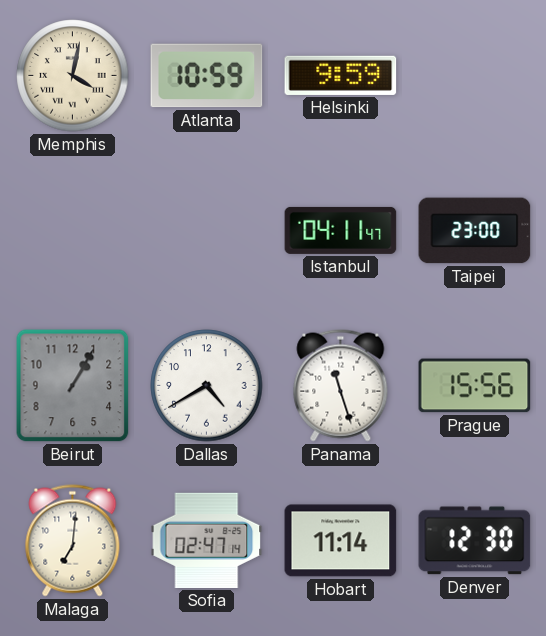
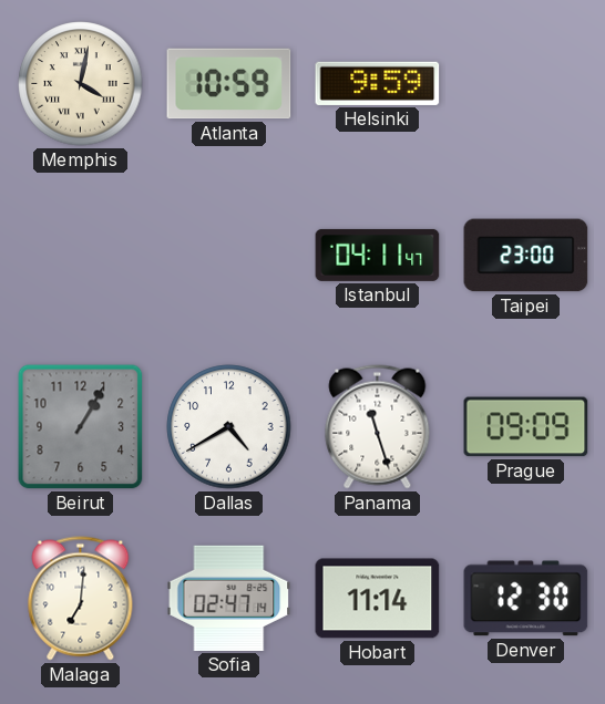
Prague: 15:56 -> 09:09 (526, 427)
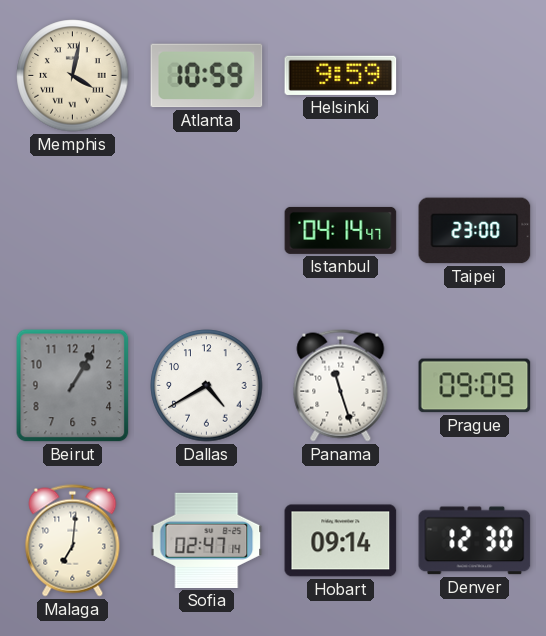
Istanbul: 04:11 -> 04:14 (341, 230)
Hobart: 11:14 -> 09:14 (341, 541)
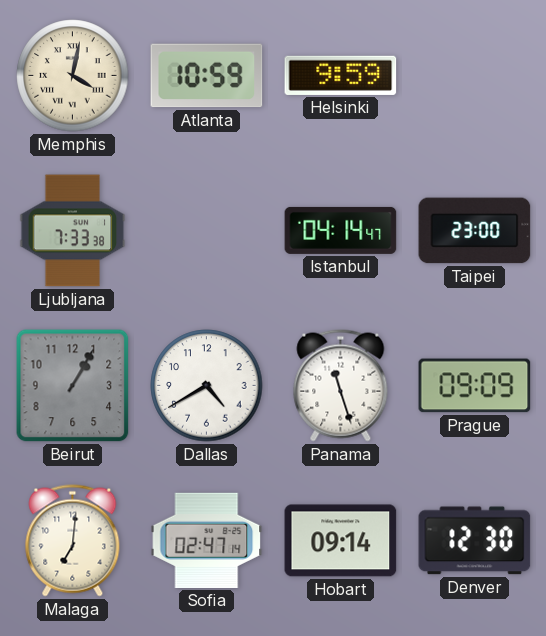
Ljubljana: none -> 7:33 (73, 231)
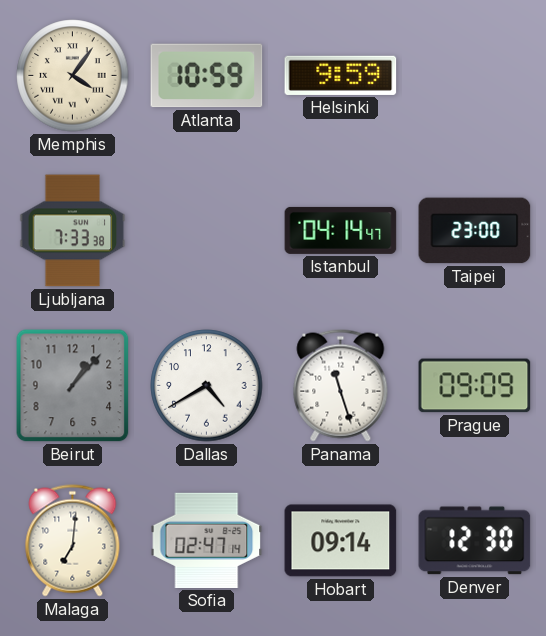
Memphis: 4:02 -> 4:06 (73, 76)
Beirut: 1:05 -> 1:07 (73, 386)
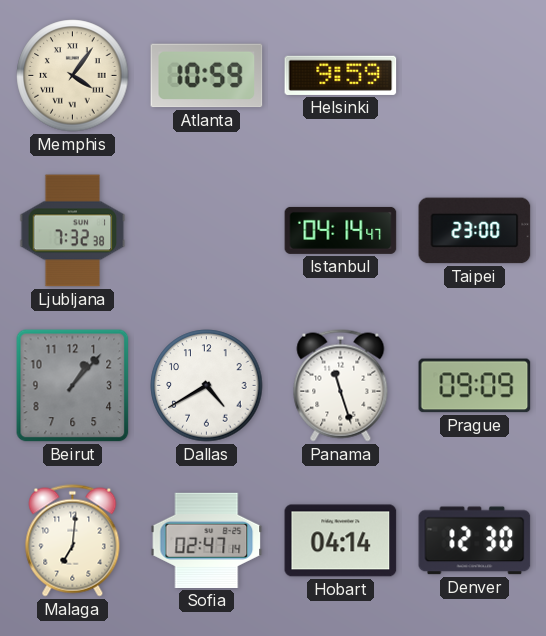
Ljubljana: 7:33 -> 7:32 (73, 231)
Hobart: 09:14 -> 04:14 (341, 541)
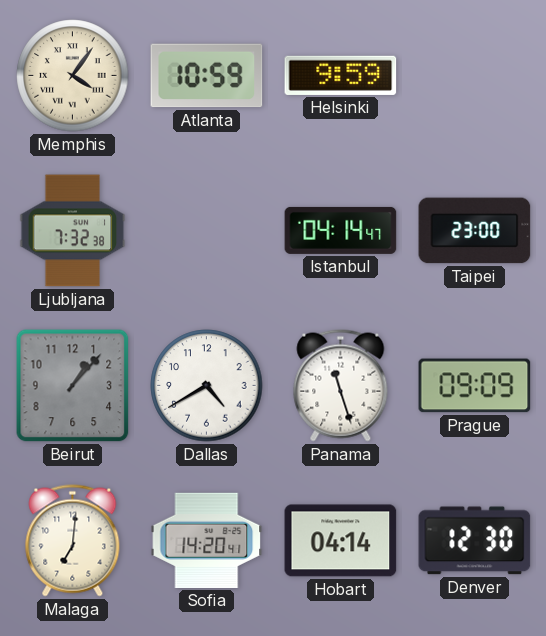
Sofia: 02:47 -> 14:20 (207, 540)
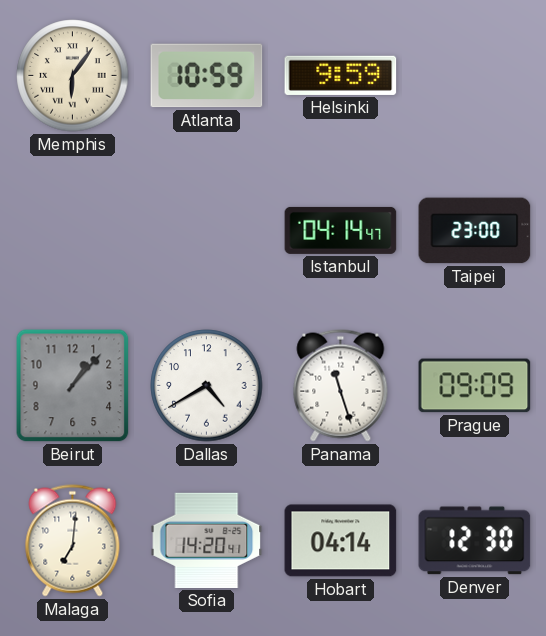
Memphis: 4:06 -> 6:06 (73, 76)
Ljubljana: 7:32 -> none (73, 231)
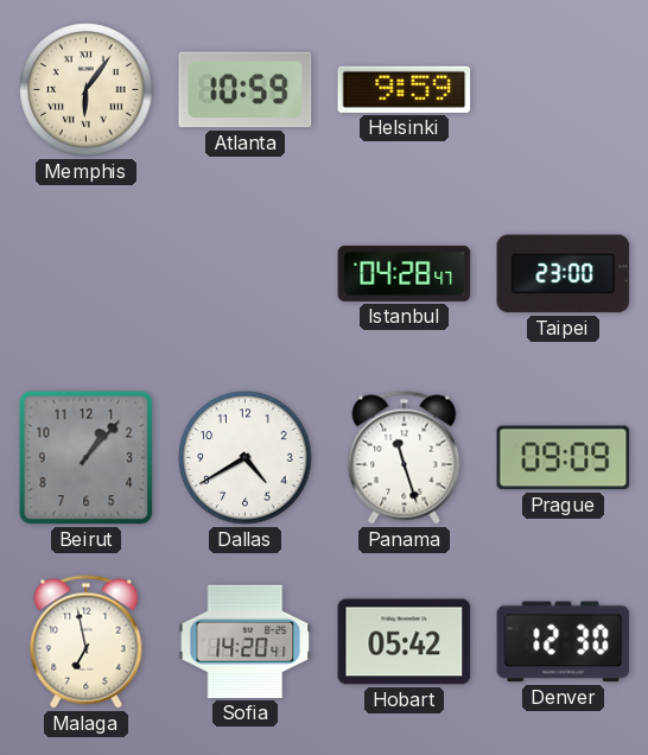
Istanbul: 04:14 -> 04:28 (405, 273)
Malaga: 7:01 -> 6:58 (87, 642)
Hobart: 04:14 -> 05:42 (405, 642)
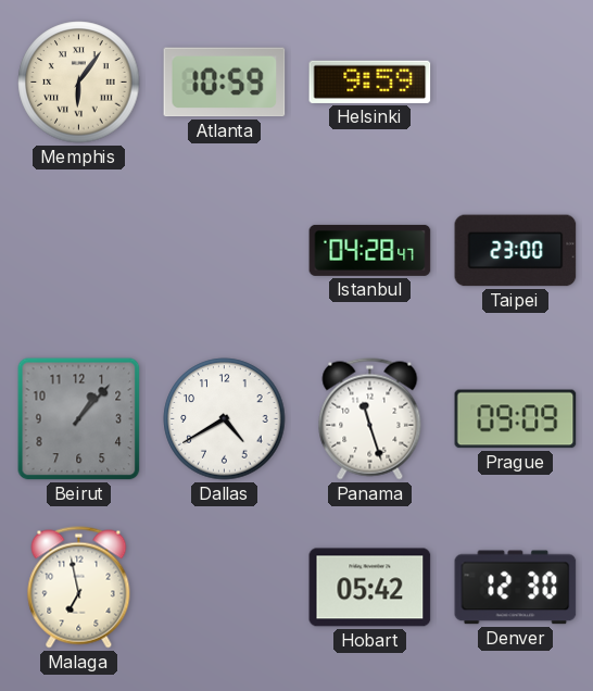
Sofia: 14:20 -> none (246, 641)
